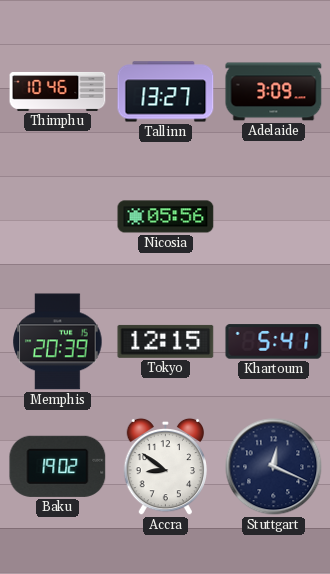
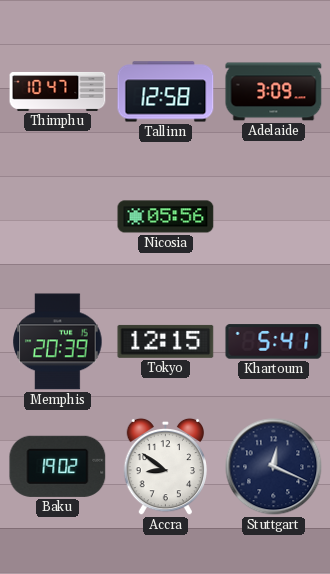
Thimphu: 10:46 -> 10:47 (58, 91)
Tallinn: 13:27 -> 12:58 (166, 92)
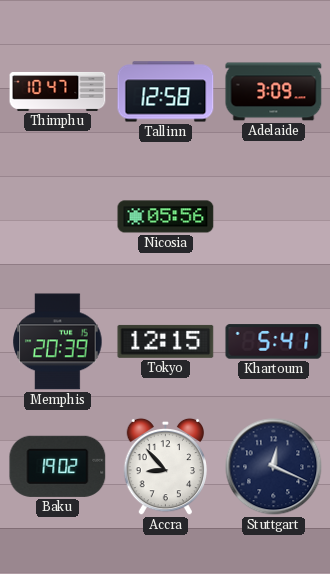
Accra: 8:51 -> 8:53 (165, 467)
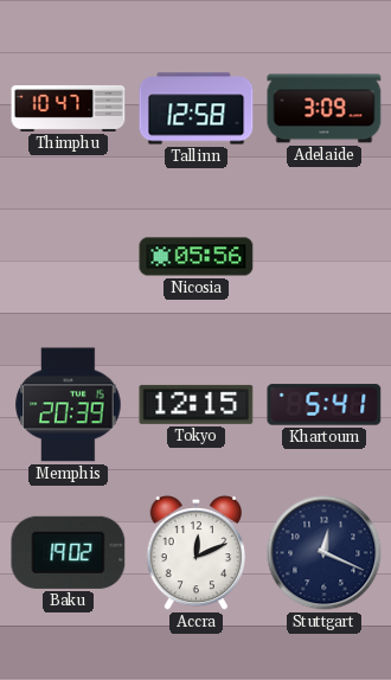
Accra: 8:53 -> 12:11 (195, 553)
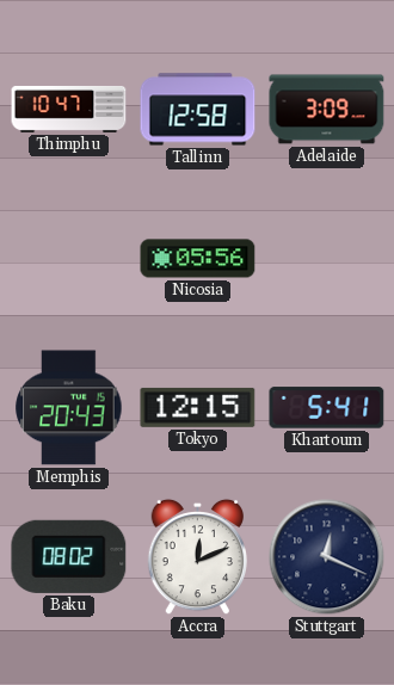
Memphis: 20:39 -> 20:43 (69, 408)
Baku: 19:02 -> 08:02 (69, 556)
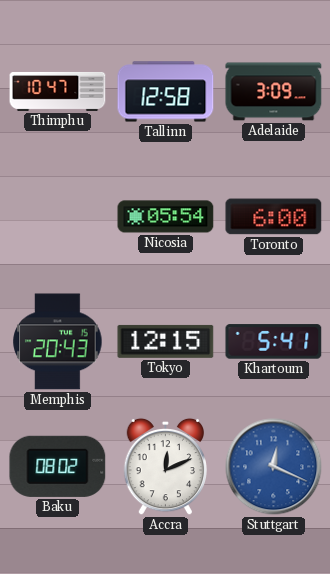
Nicosia: 05:56 -> 05:54 (166, 217)
Toronto: none -> 6:00 (274, 217)
Stuttgart dial: navy -> blue (274, 467)
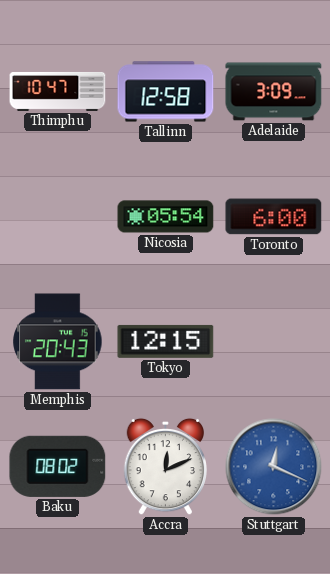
Khartoum: 5:41 -> none (274, 342)
